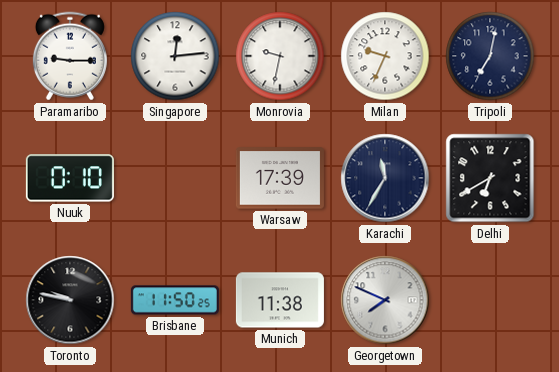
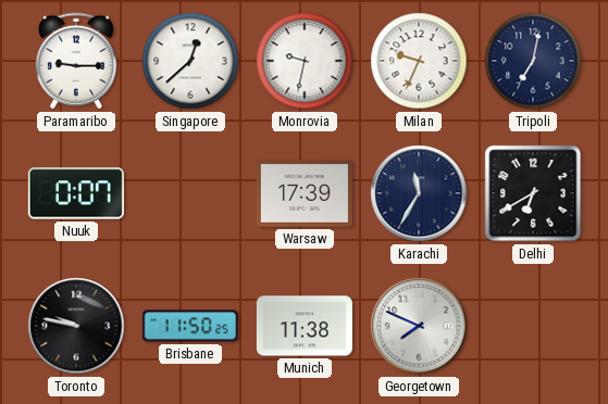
Singapore: 12:14 -> 12:38 (190, 61)
Nuuk: 0:10 -> 0:07 (76, 193)
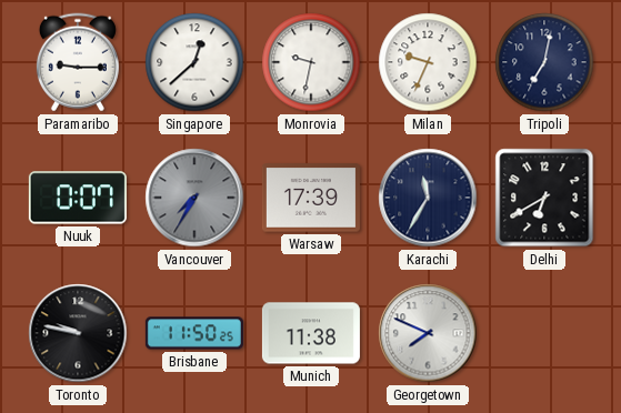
Vancouver: none -> 7:35 (194, 198)
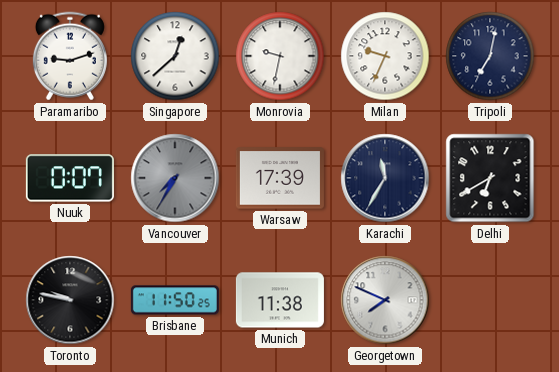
Paramaribo: 9:15 -> 9:12 (70, 56)
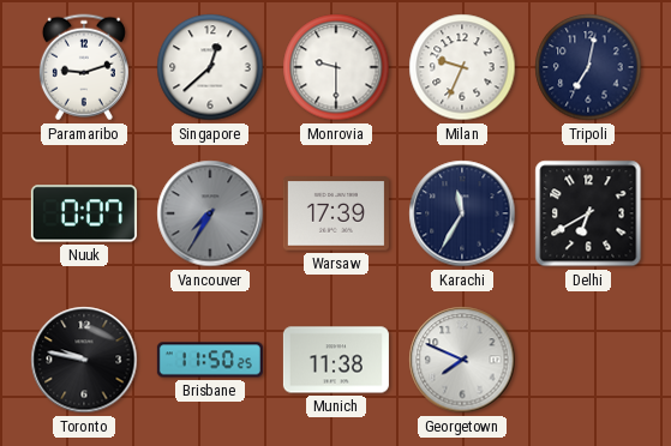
Monrovia: 9:32 -> 9:30 (336, 67)
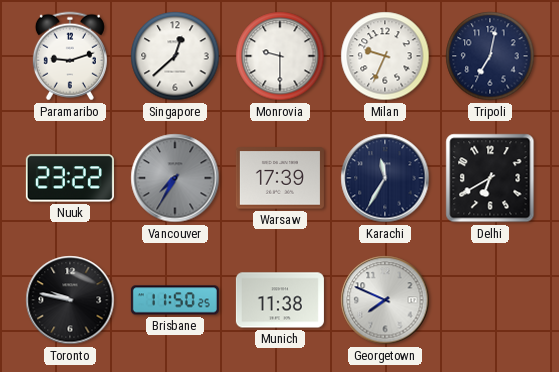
Nuuk: 0:07 -> 23:22 (70, 178)
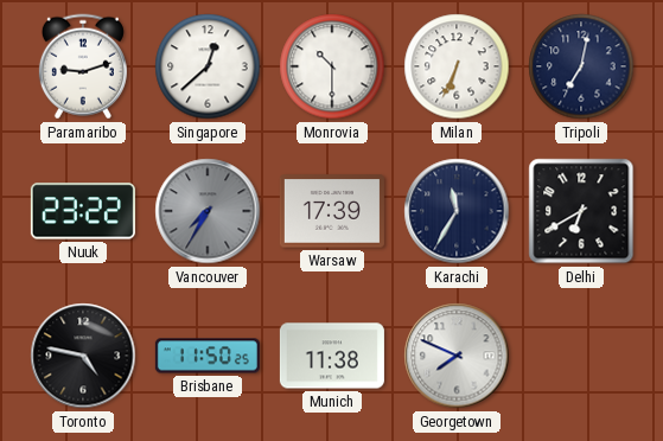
Monrovia: 9:30 -> 10:30 (332, 66)
Milan: 9:34 -> 6:34 (457, 66)
Toronto: 9:47 -> 4:47 (83, 356)
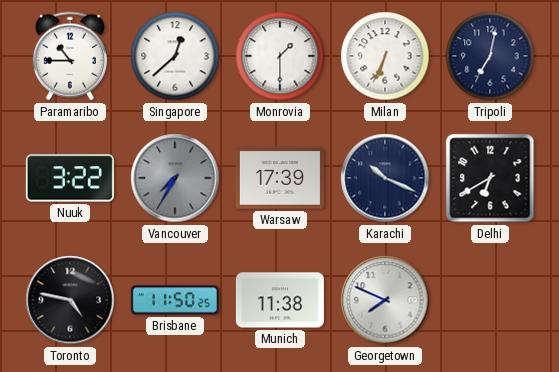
Paramaribo: 9:12 -> 10:45 (70, 56)
Monrovia: 10:30 -> 1:30 (280, 56)
Nuuk: 23:22 -> 3:22 (70, 178)
Karachi: 11:35 -> 10:19 (385, 178)
